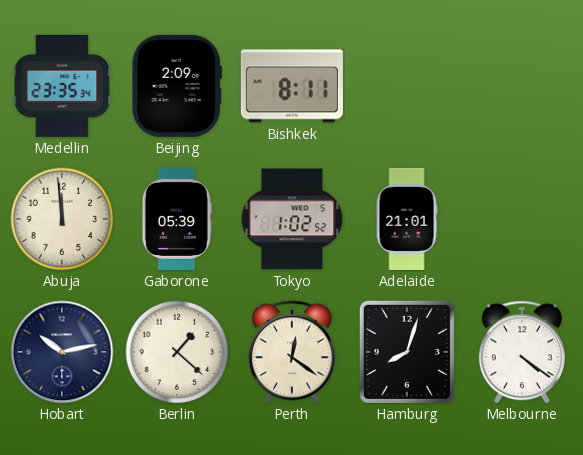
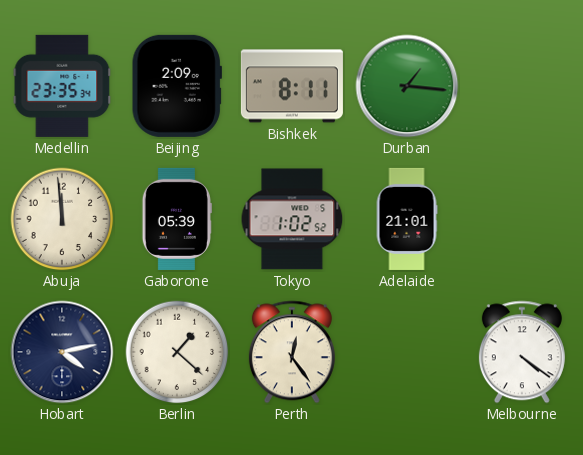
Durban: none -> 1:16 (407, 86)
Hobart: 10:13 -> 4:13 (62, 352)
Perth: 12:21 -> 12:24 (292, 352)
Hamburg: 8:03 -> none (407, 352)
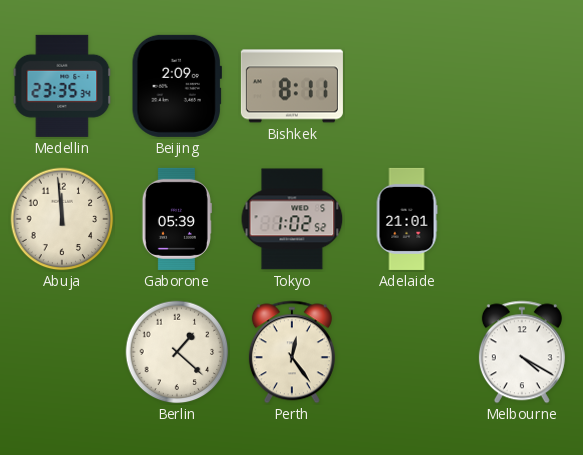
Durban: 1:16 -> none (407, 86)
Hobart: 4:13 -> none (62, 352)
Melbourne: 4:21 -> 4:20 (522, 352)
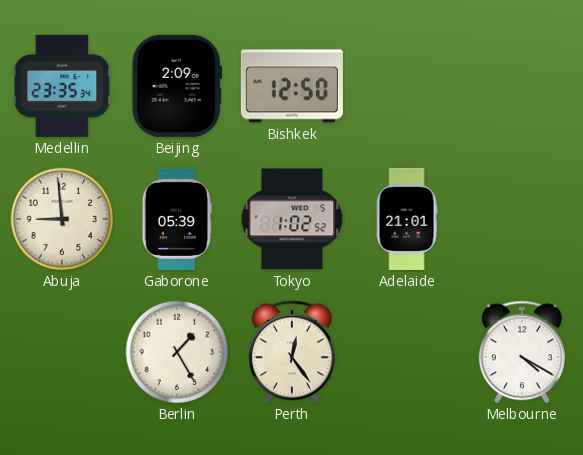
Bishkek: 8:11 -> 12:50 (292, 86)
Abuja: 11:59 -> 8:59 (62, 219)
Berlin: 1:22 -> 1:25 (177, 352)
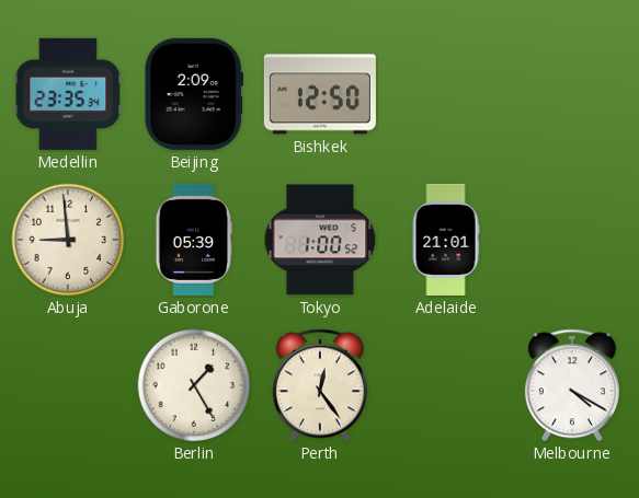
Tokyo: 1:02 -> 1:00 (320, 240)
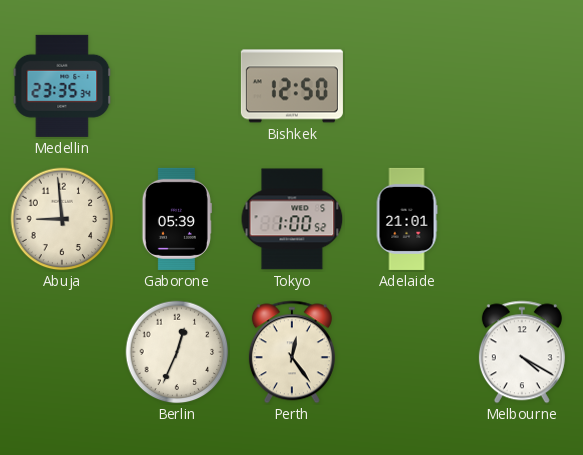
Beijing: 2:09 -> none (194, 94)
Berlin: 1:25 -> 12:34 (177, 352)
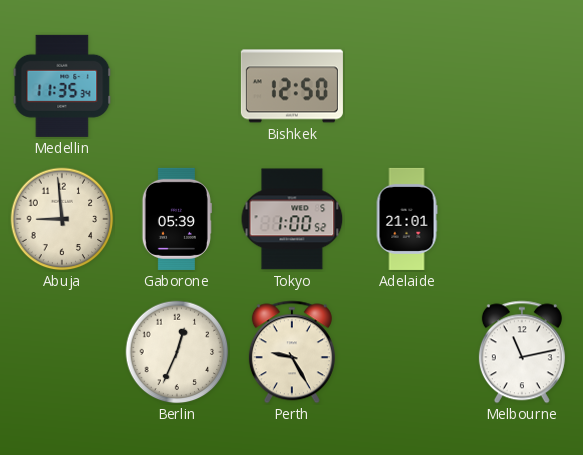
Medellin: 23:35 -> 11:35 (62, 86)
Perth: 12:24 -> 9:25 (292, 352)
Melbourne: 4:20 -> 11:13 (522, 352)
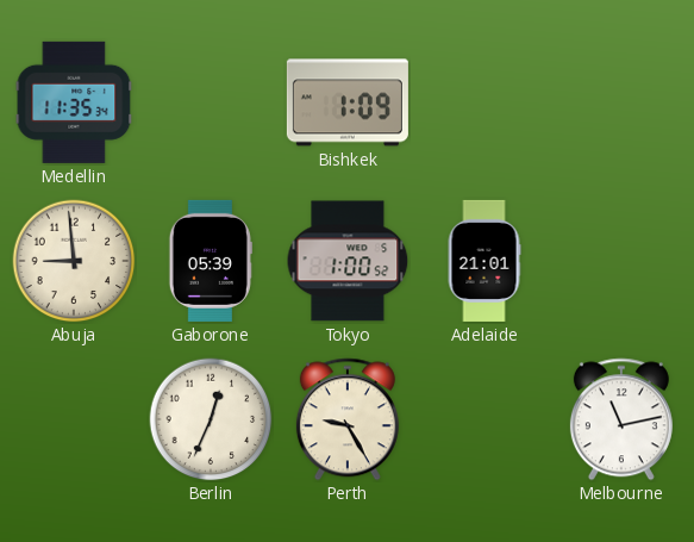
Bishkek: 12:50 -> 1:09 (348, 102)
